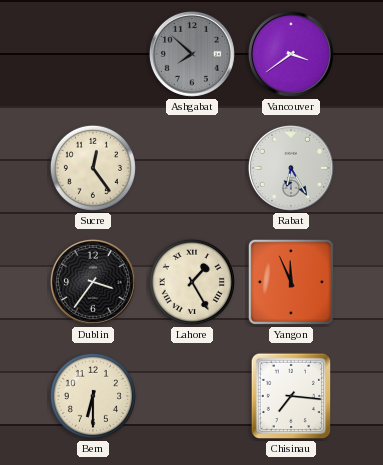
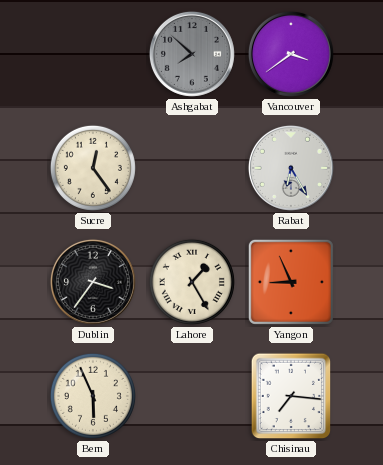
Yangon: 11:56 -> 8:56 (291, 282)
Bern: 6:30 -> 5:56 (93, 396)
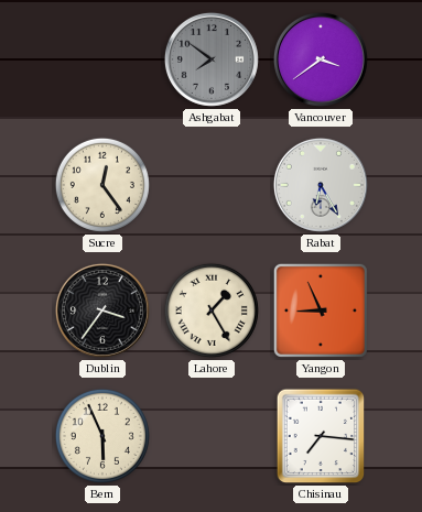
Ashgabat: 7:52 -> 7:51 (212, 59)
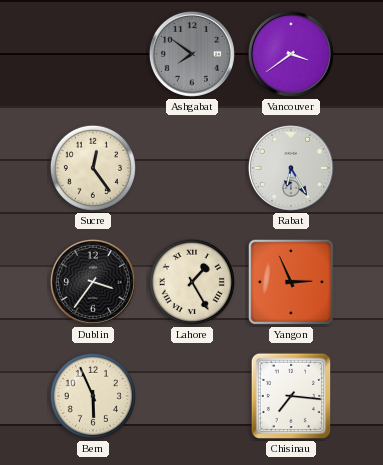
Yangon: 8:56 -> 2:56 (291, 282)
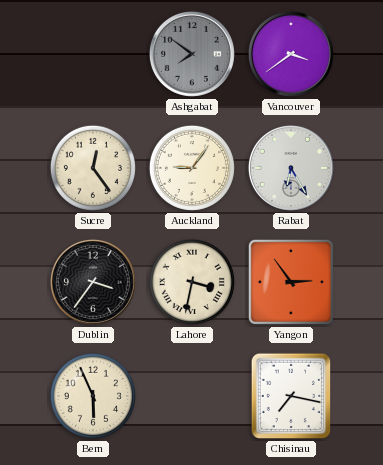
Auckland: none -> 9:06 (192, 168)
Lahore: 1:25 -> 3:32 (192, 282)
Yangon: 2:56 -> 2:54 (291, 282)
Chisinau: 7:16 -> 7:17 (291, 396)
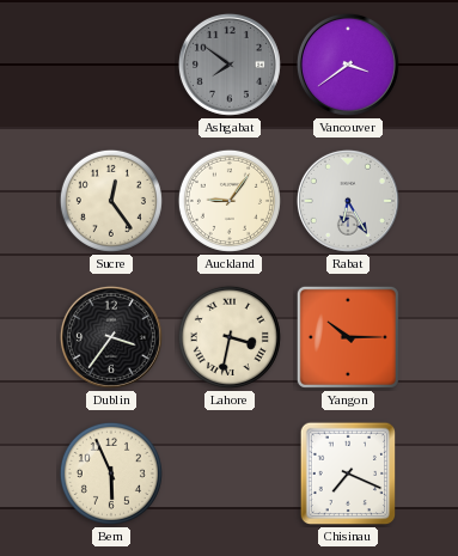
Yangon: 2:54 -> 10:15 (348, 337)
Chisinau: 7:17 -> 7:19 (348, 473)
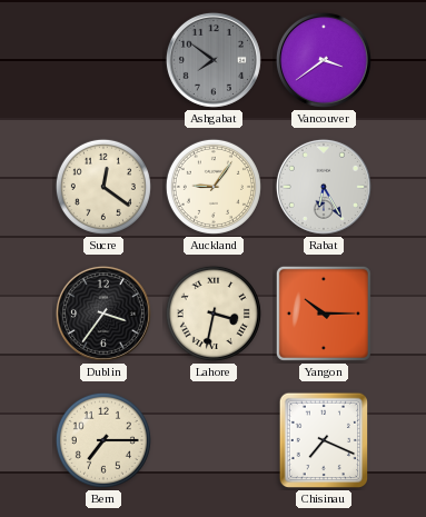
Sucre: 12:24 -> 12:21 (103, 187)
Bern: 5:56 -> 7:15 (103, 440)
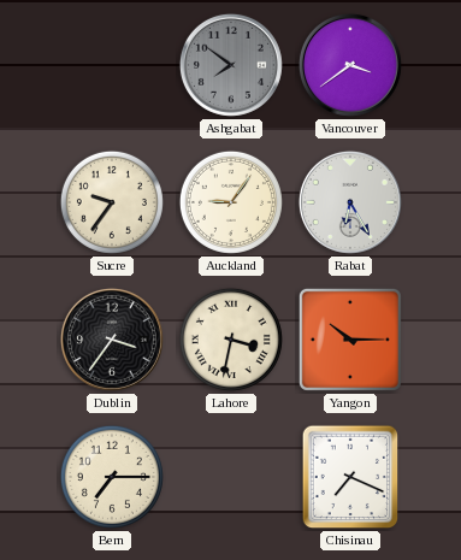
Sucre: 12:21 -> 9:36 (112, 202)
